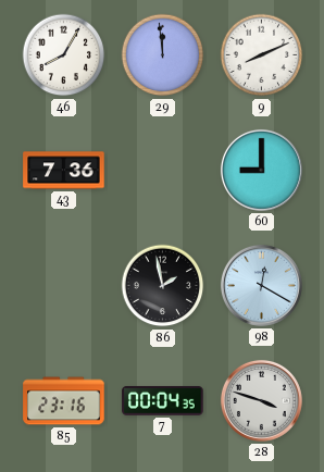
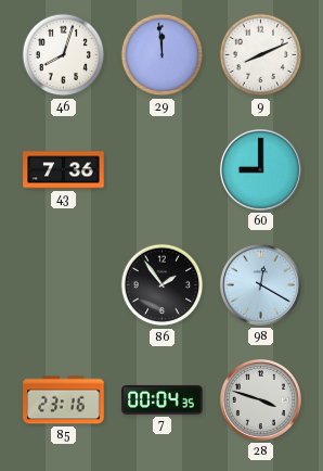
46: 8:05 -> 8:03 (64, 55)
86: 1:58 -> 1:54 (163, 285)
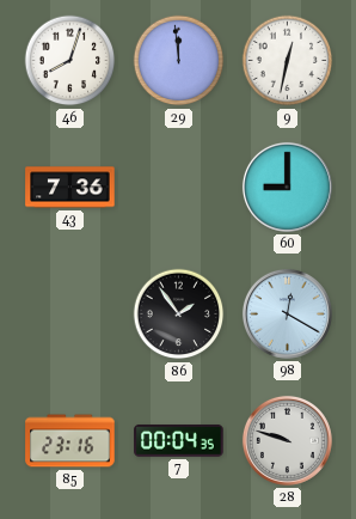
9: 8:11 -> 12:32 (288, 61)
28: 3:48 -> 9:48 (287, 440)
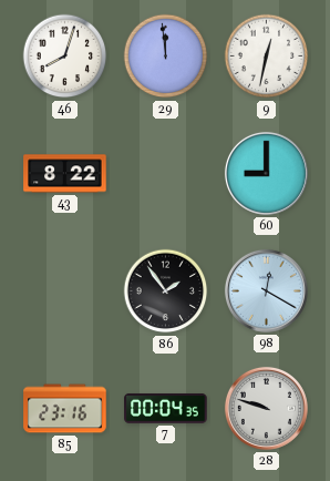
43: 7:36 -> 8:22 (65, 174)
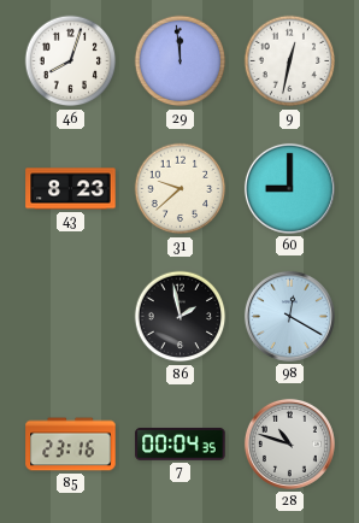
43: 8:22 -> 8:23 (71, 189)
31: none -> 9:38 (181, 189)
86: 1:54 -> 1:58 (181, 317)
28: 9:48 -> 10:48 (289, 443)
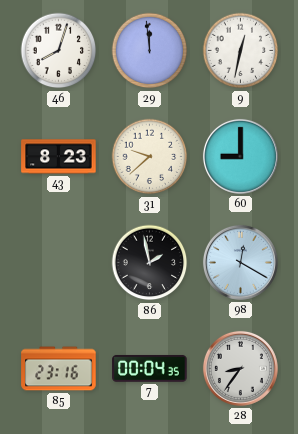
28: 10:48 -> 8:36 (240, 368)
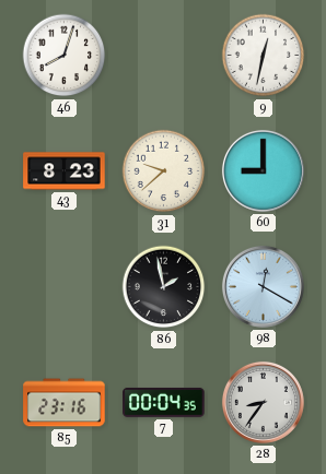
29: 11:59 -> none (150, 51)
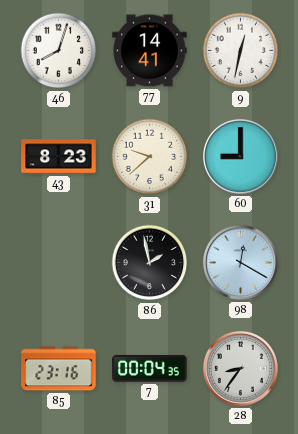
77: none -> 14:41 (150, 51)
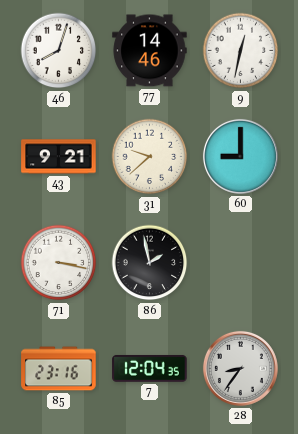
77: 14:41 -> 14:46 (150, 51)
43: 8:23 -> 9:21 (59, 157)
71: none -> 3:17 (59, 263)
98: 12:20 -> none (240, 262)
7: 00:04 -> 12:04 (150, 368)
